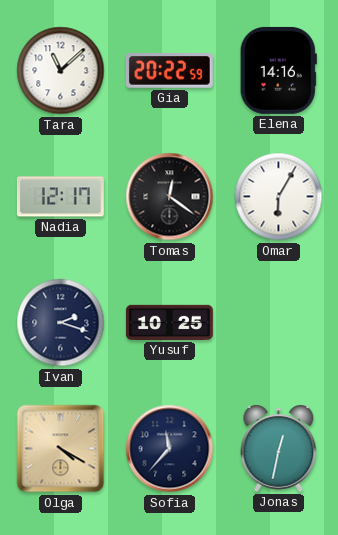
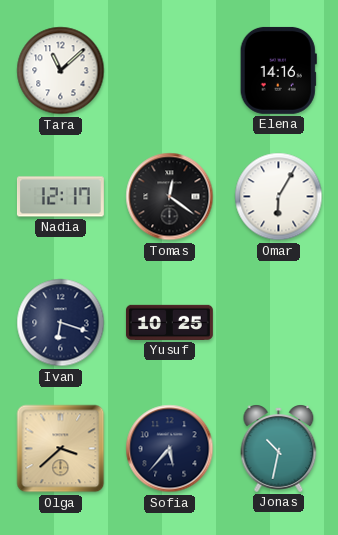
Gia: 20:22 -> none (169, 71)
Ivan: 2:18 -> 6:18 (61, 323)
Olga: 4:20 -> 3:38 (61, 449)
Sofia: 11:37 -> 5:37 (170, 449)
Jonas: 12:32 -> 10:32 (279, 448)
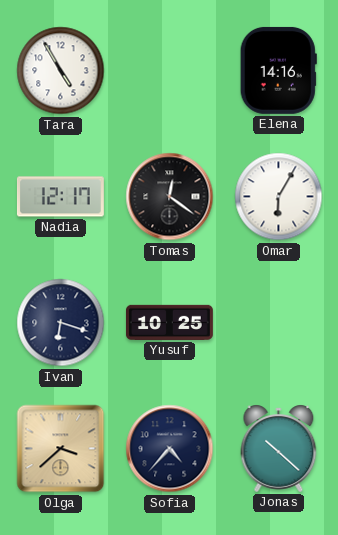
Tara: 11:08 -> 4:55 (61, 71)
Sofia: 5:37 -> 4:37 (170, 449)
Jonas: 10:32 -> 10:22 (279, 448)
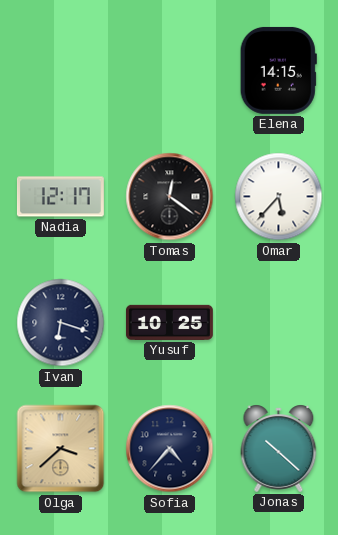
Tara: 4:55 -> none (61, 71)
Elena: 14:16 -> 14:15 (278, 70)
Omar: 6:05 -> 5:37 (279, 197)
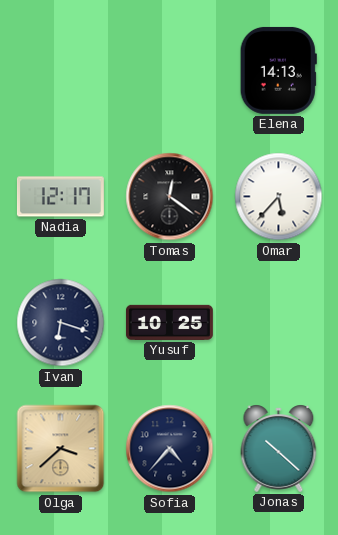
Elena: 14:15 -> 14:13 (278, 70)
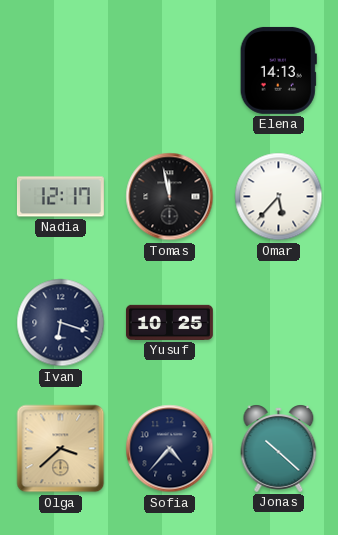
Tomas: 12:21 -> 11:58 (170, 197)
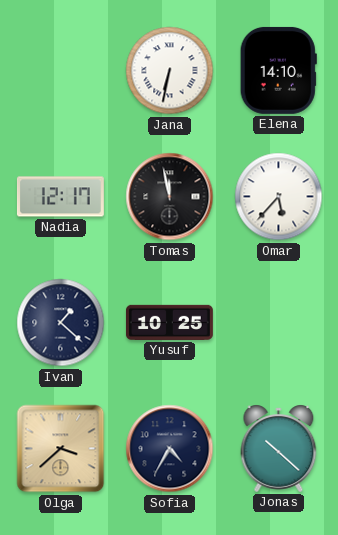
Jana: none -> 6:32 (170, 71)
Elena: 14:13 -> 14:10 (278, 70)
Ivan: 6:18 -> 1:22 (61, 323)
Sofia: 4:37 -> 4:35 (170, 449)
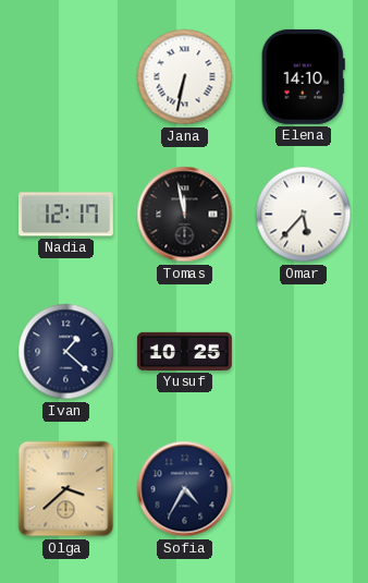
Jonas: 10:22 -> none (279, 448)
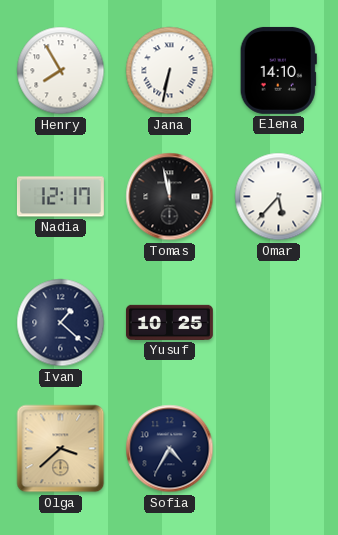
Henry: none -> 7:55 (61, 71)
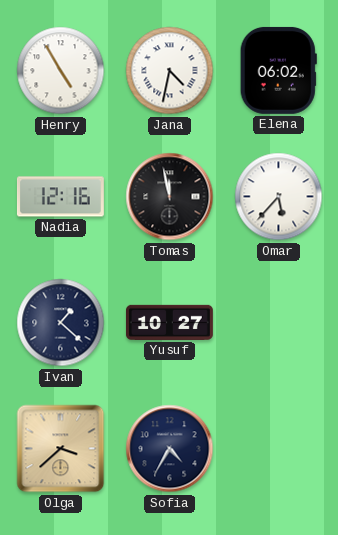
Henry: 7:55 -> 4:55 (61, 71)
Jana: 6:32 -> 4:32 (170, 71)
Elena: 14:10 -> 06:02 (278, 70)
Nadia: 12:17 -> 12:16 (60, 197)
Yusuf: 10:25 -> 10:27 (169, 322)
